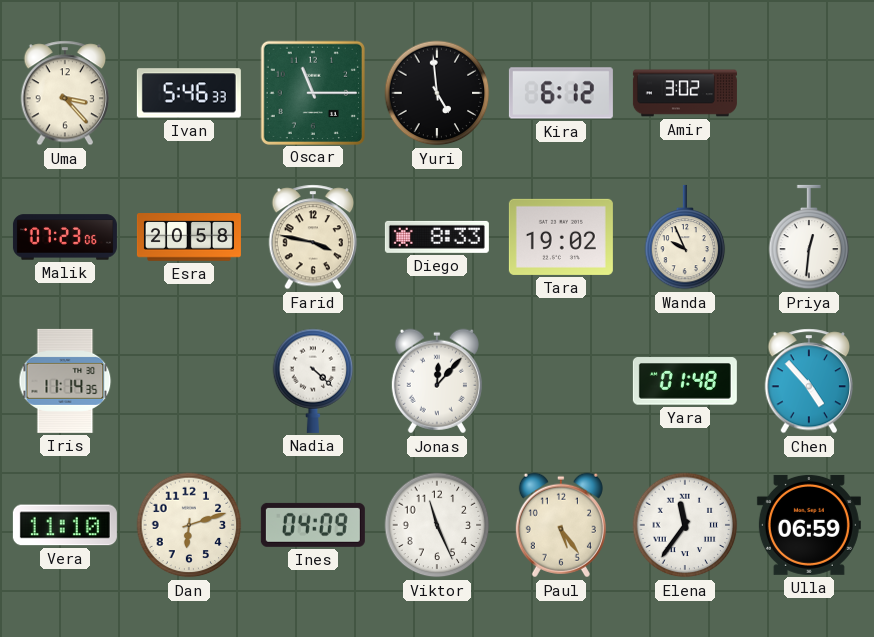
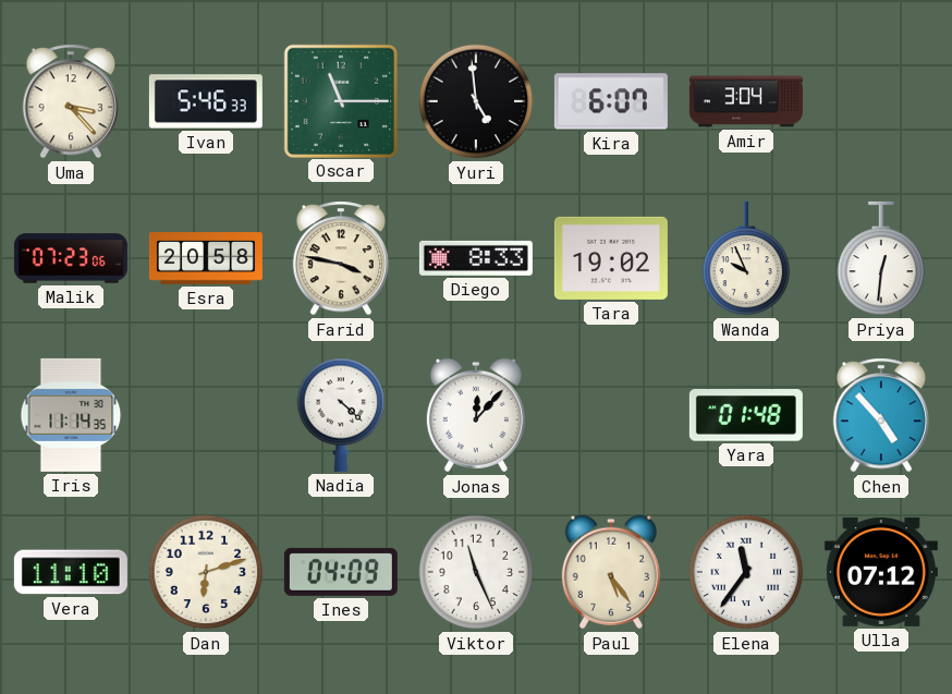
Kira: 6:12 -> 6:07 (611, 101)
Amir: 3:02 -> 3:04 (746, 101)
Ulla: 06:59 -> 07:12 (881, 572)
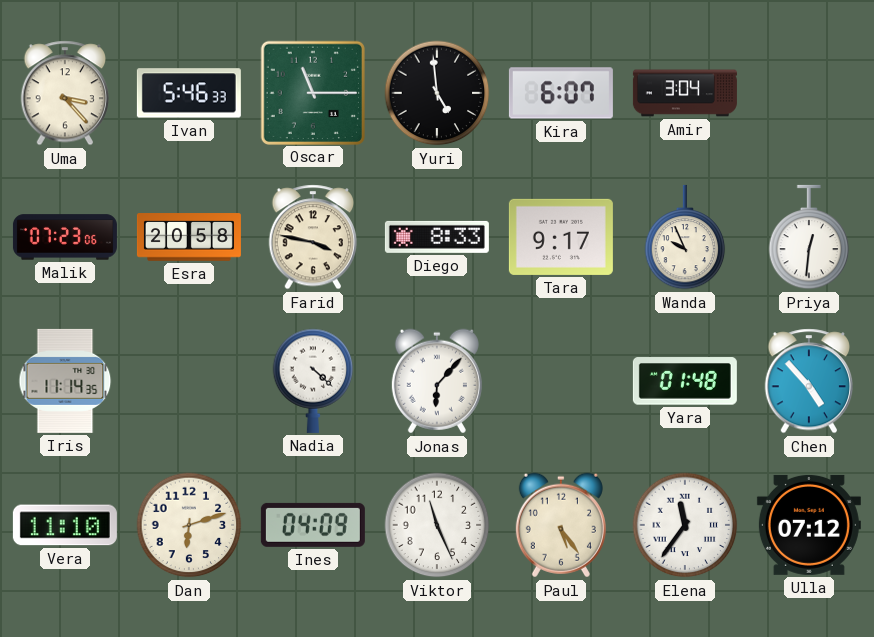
Tara: 19:02 -> 9:17 (561, 237)
Jonas: 12:07 -> 6:07 (437, 381)
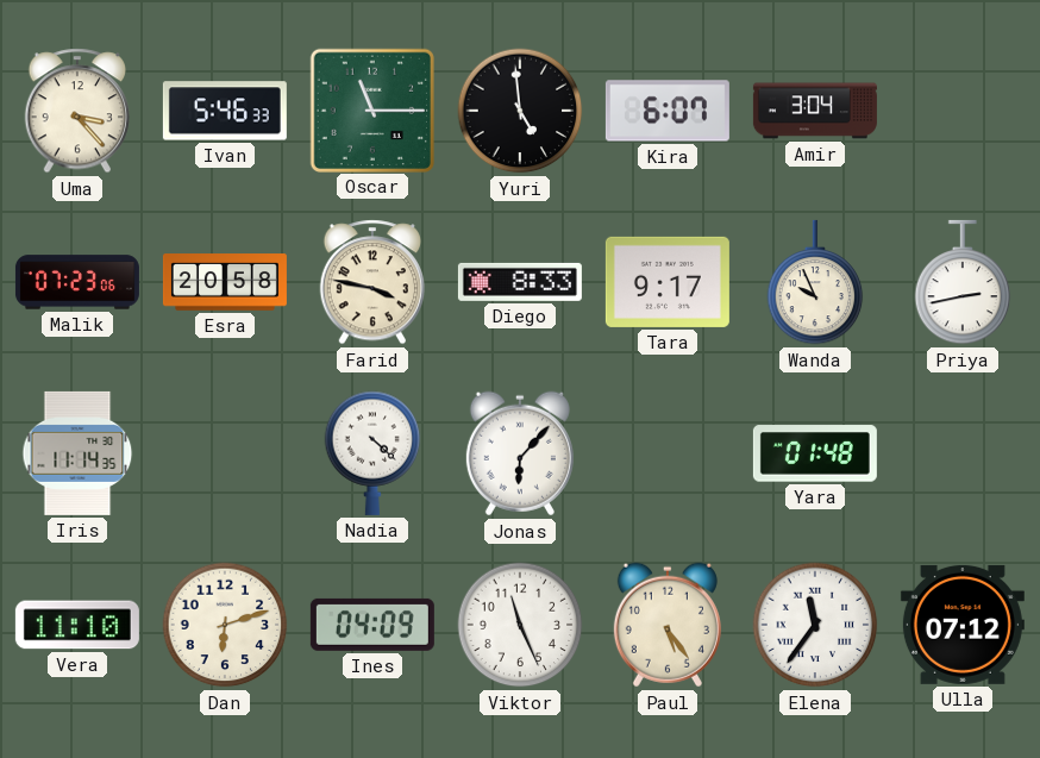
Priya: 12:31 -> 2:43 (963, 282)
Chen: 4:53 -> none (809, 381)
